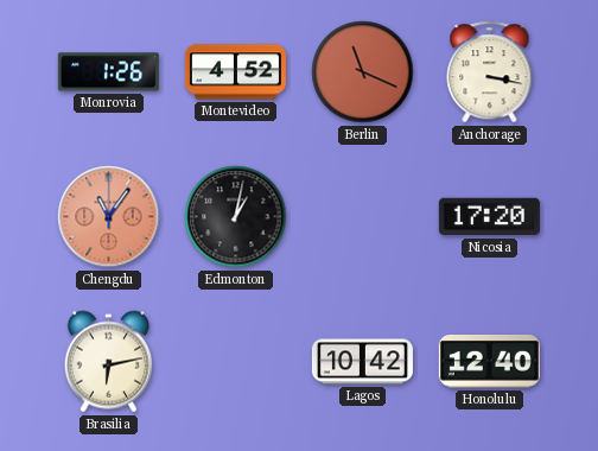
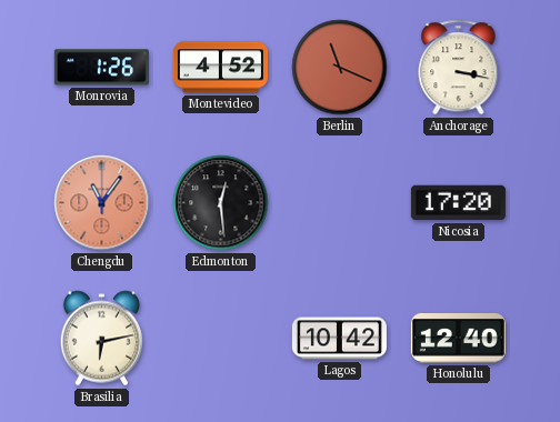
Edmonton: 1:02 -> 12:29 (221, 203)
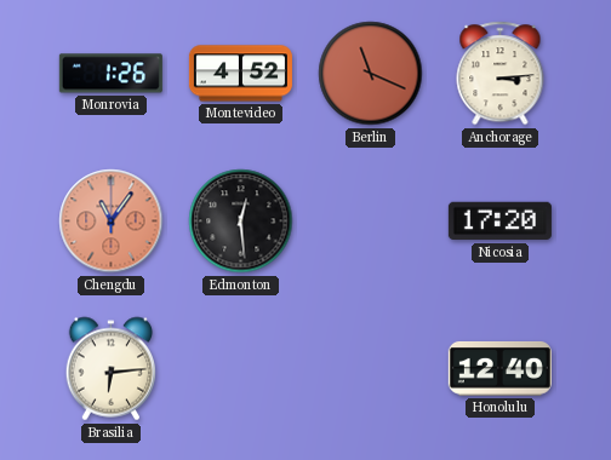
Anchorage: 3:17 -> 3:14 (501, 74)
Brasilia: 6:13 -> 6:14 (112, 369)
Lagos: 10:42 -> none (339, 339)
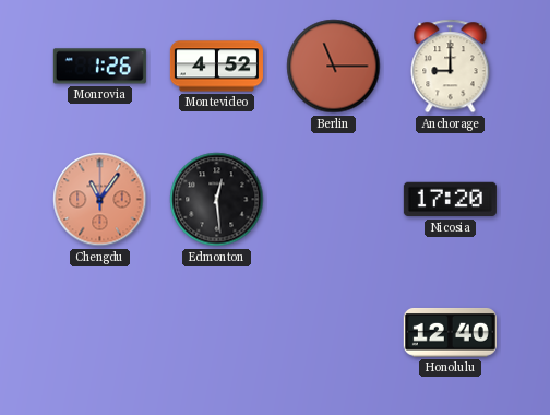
Berlin: 11:19 -> 11:15 (334, 67)
Anchorage: 3:14 -> 9:00 (451, 67)
Brasilia: 6:14 -> none (112, 369)
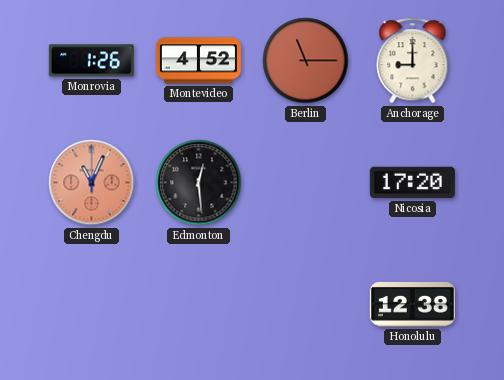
Chengdu: 11:06 -> 11:04 (92, 183)
Honolulu: 12:40 -> 12:38 (412, 304)
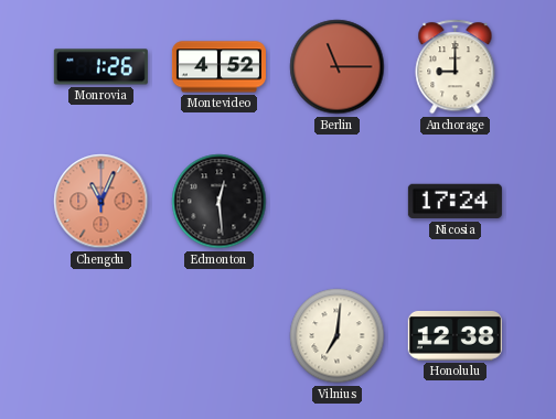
Nicosia: 17:20 -> 17:24 (455, 202)
Vilnius: none -> 7:01 (338, 336)
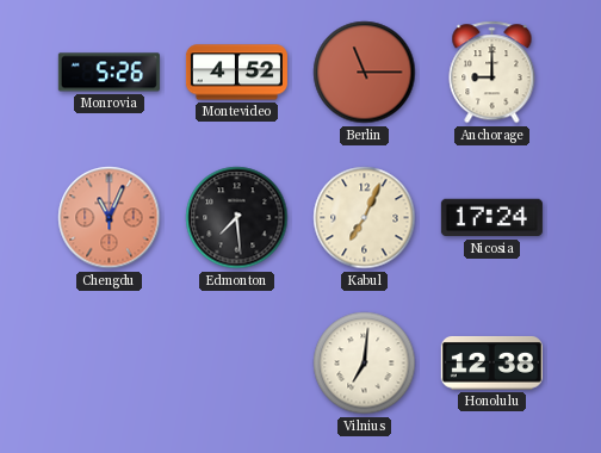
Monrovia: 1:26 -> 5:26 (109, 73)
Edmonton: 12:29 -> 7:29 (237, 218)
Kabul: none -> 7:04 (365, 218)
